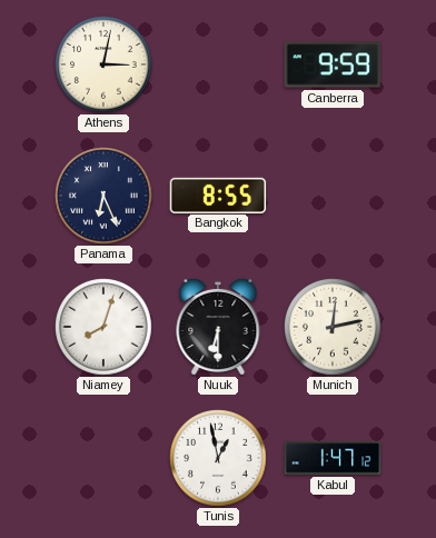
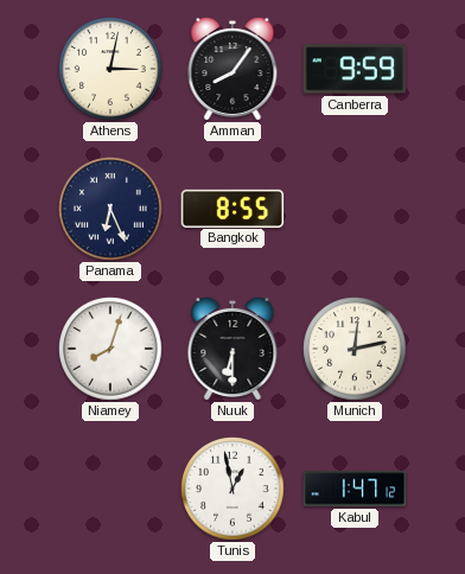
Amman: none -> 8:06 (232, 68)
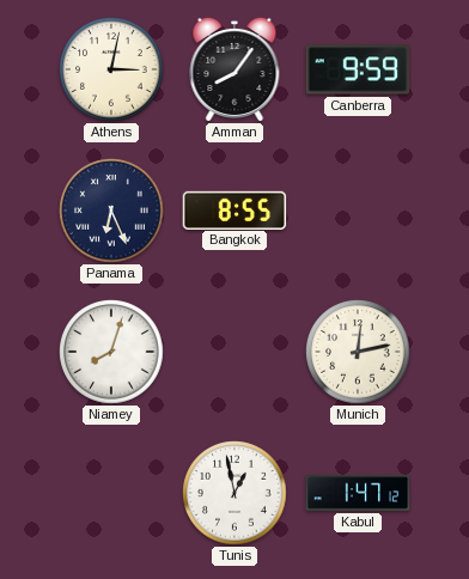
Nuuk: 6:30 -> none (232, 347)
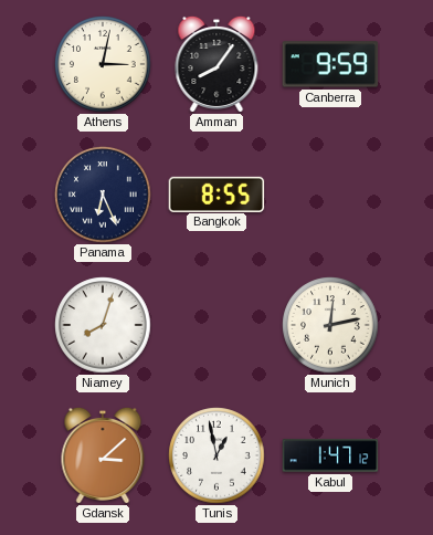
Gdansk: none -> 3:08 (103, 454)
